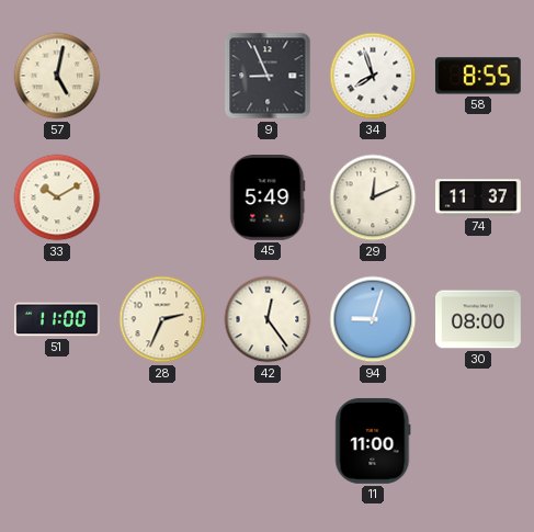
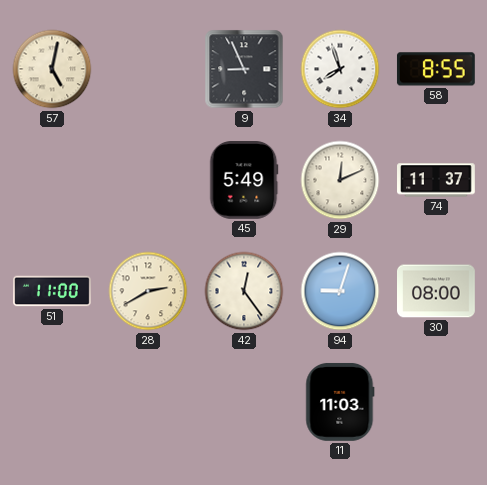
33: 10:10 -> none (57, 197)
28: 2:34 -> 2:40 (148, 291)
11: 11:00 -> 11:03 (340, 402)
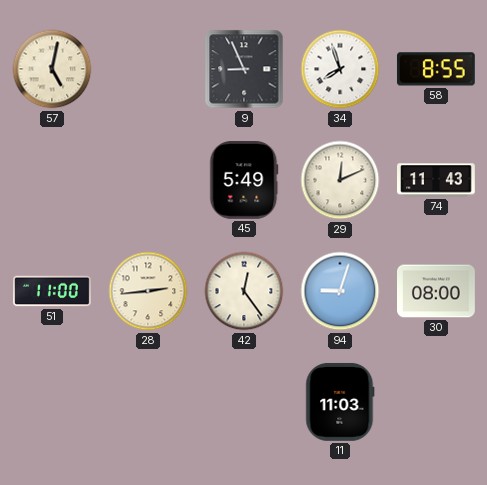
74: 11:37 -> 11:43 (437, 180)
28: 2:40 -> 2:44 (148, 291)
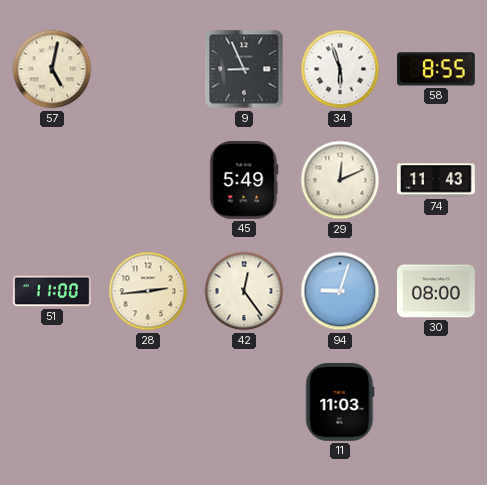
34: 7:57 -> 5:57 (340, 69)
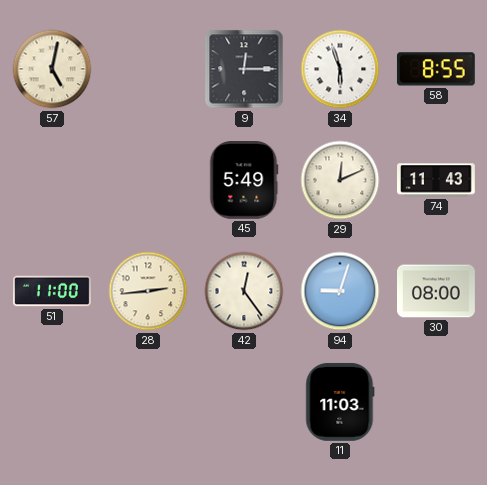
9: 8:56 -> 12:15 (244, 69)
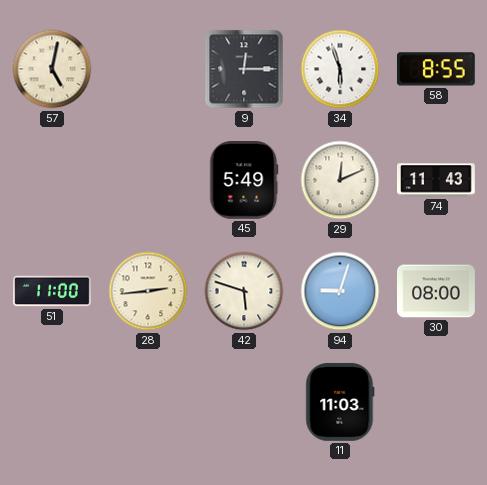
42: 12:24 -> 5:48 (244, 291)
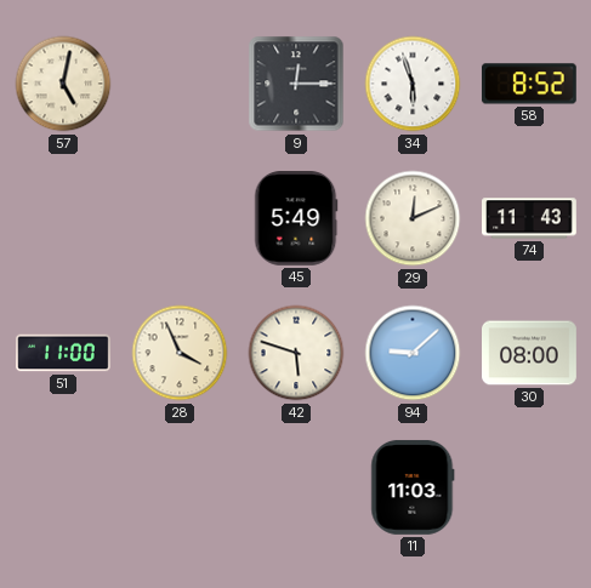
58: 8:55 -> 8:52 (529, 84)
28: 2:44 -> 3:56 (180, 353)
94: 9:03 -> 9:08 (413, 353)
